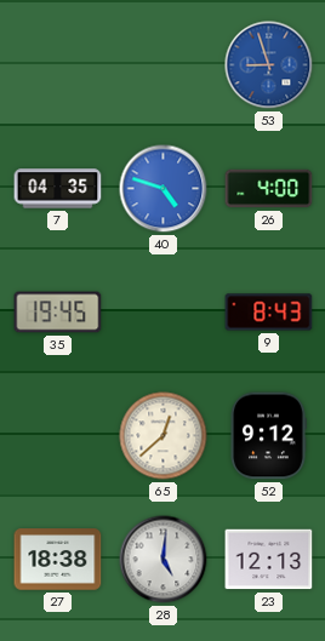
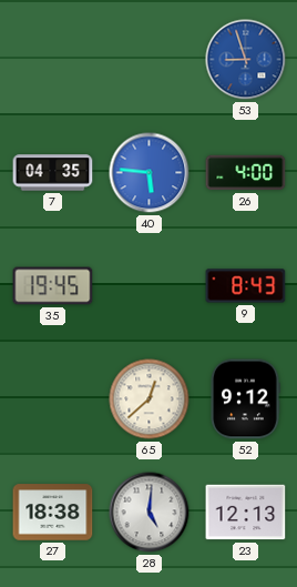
40: 4:48 -> 5:46 (150, 173)
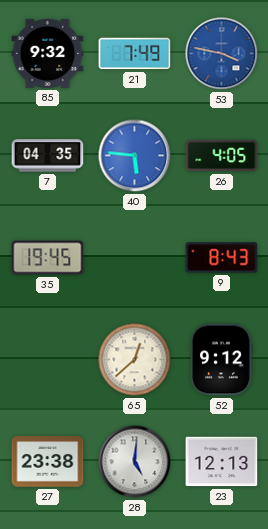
85: none -> 9:32 (48, 53)
21: none -> 7:49 (135, 54)
53: 8:57 -> 3:47 (222, 54)
26: 4:00 -> 4:05 (222, 156)
27: 18:38 -> 23:38 (48, 462)
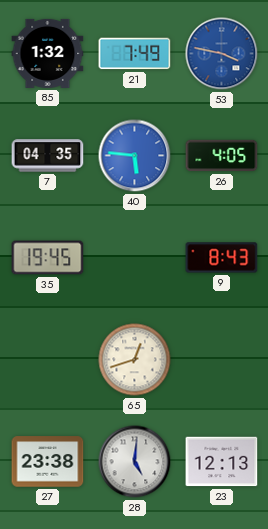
85: 9:32 -> 1:32 (48, 53)
65: 12:38 -> 12:42 (135, 360)
52: 9:12 -> none (221, 360)
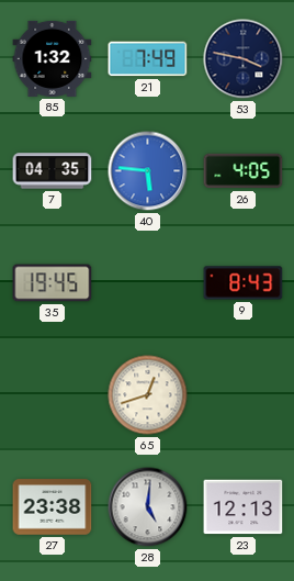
53 dial: blue -> navy (244, 59)
